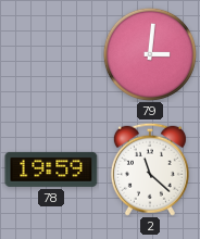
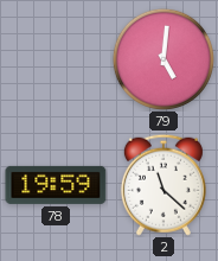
79: 3:01 -> 5:01 (163, 59)
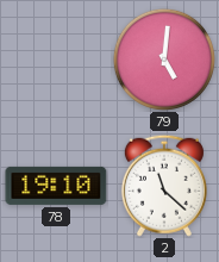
78: 19:59 -> 19:10 (56, 186)
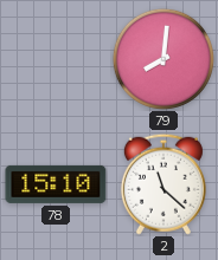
79: 5:01 -> 8:01 (163, 59)
78: 19:10 -> 15:10 (56, 184)
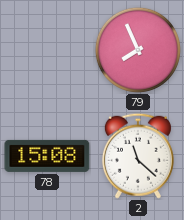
79: 8:01 -> 7:56 (138, 50)
78: 15:10 -> 15:08 (47, 156)
